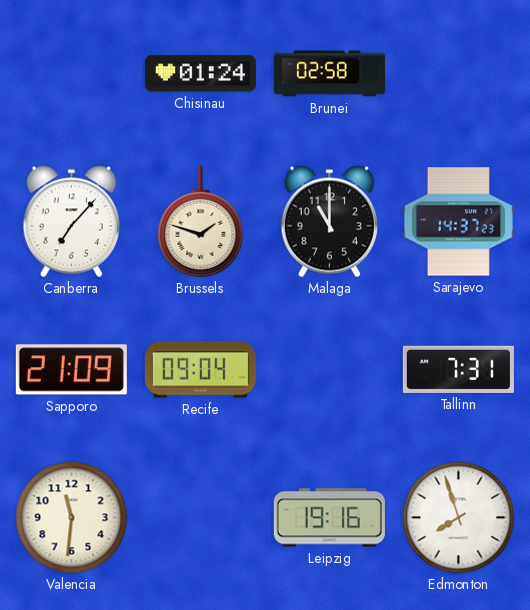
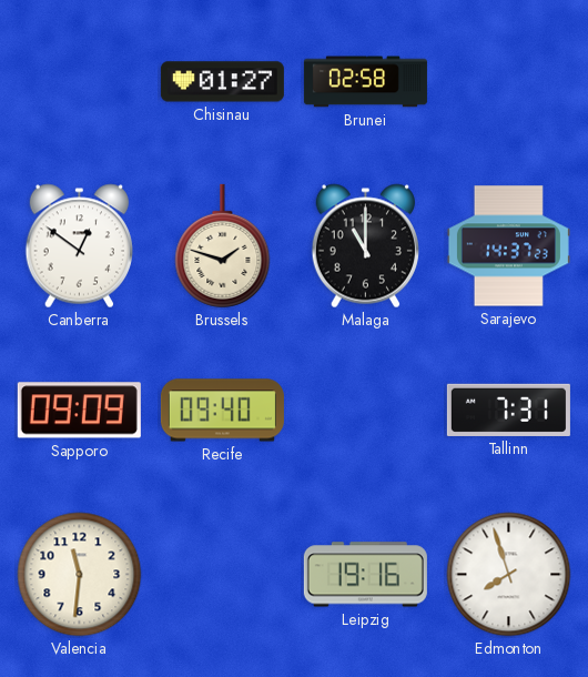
Chisinau: 01:24 -> 01:27 (222, 82)
Canberra: 7:07 -> 12:51 (79, 246)
Sapporo: 21:09 -> 09:09 (79, 411)
Recife: 09:04 -> 09:40 (222, 411)
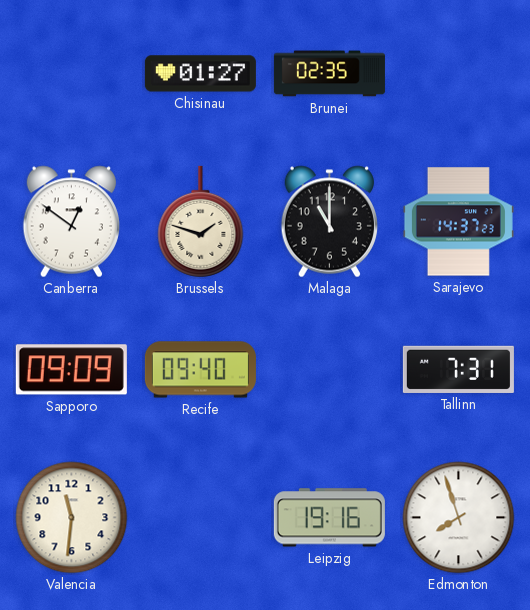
Brunei: 02:58 -> 02:35 (329, 74)
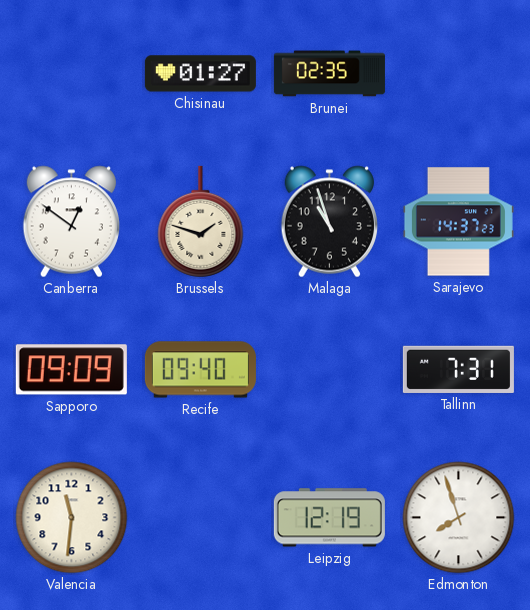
Malaga: 11:00 -> 10:57 (329, 222)
Leipzig: 19:16 -> 12:19 (329, 518)
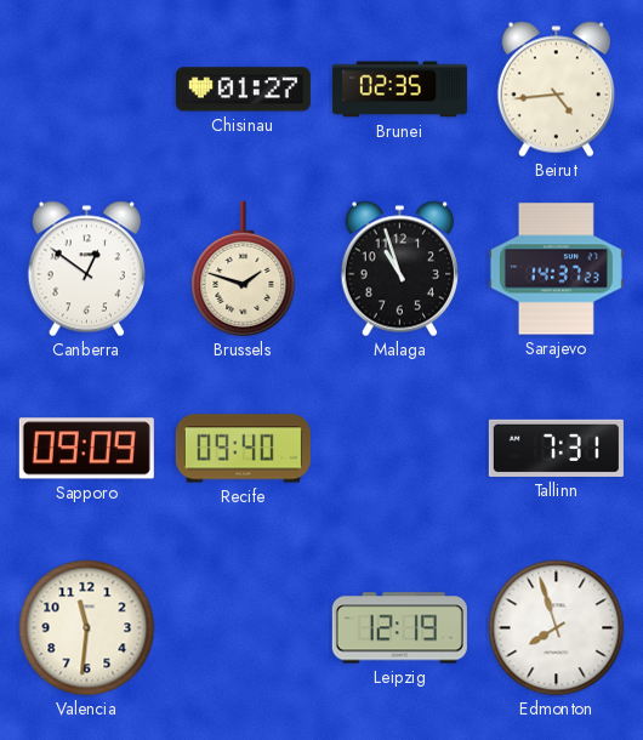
Beirut: none -> 4:44 (556, 90)
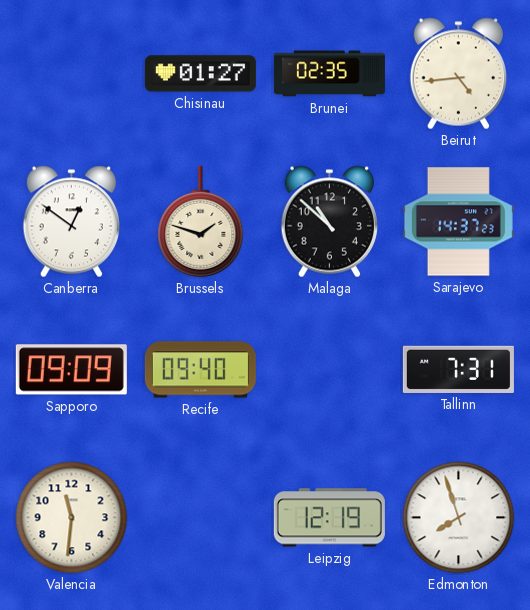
Malaga: 10:57 -> 10:52 (329, 222)
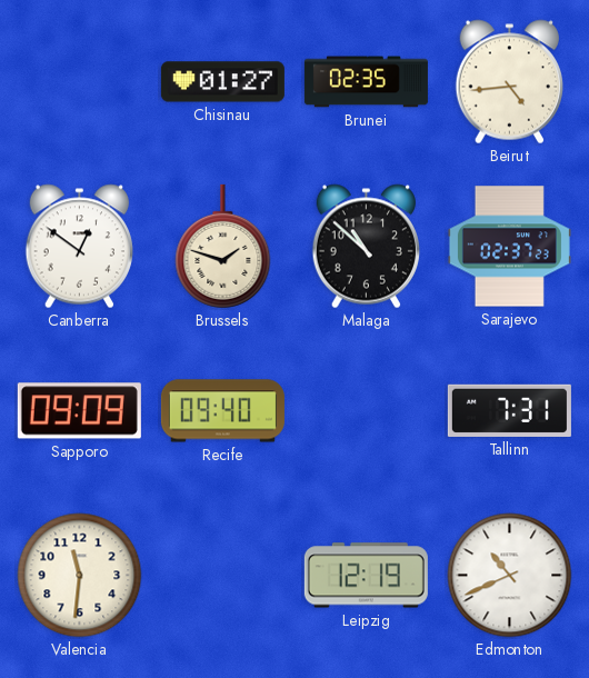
Sarajevo: 14:37 -> 02:37 (509, 247)
Edmonton: 7:57 -> 10:41 (510, 576)
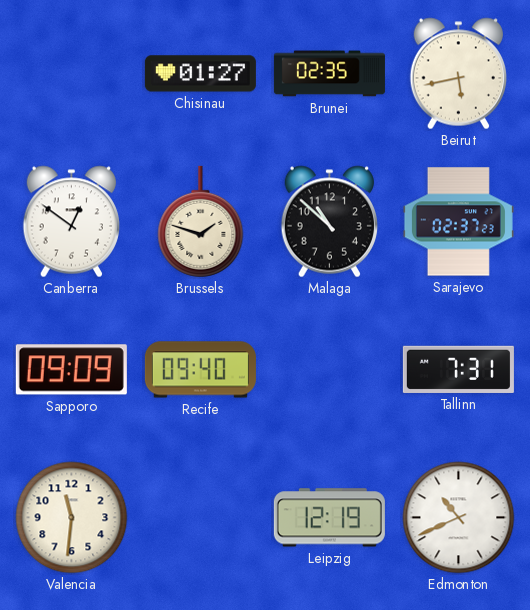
Beirut: 4:44 -> 5:43 (458, 74)
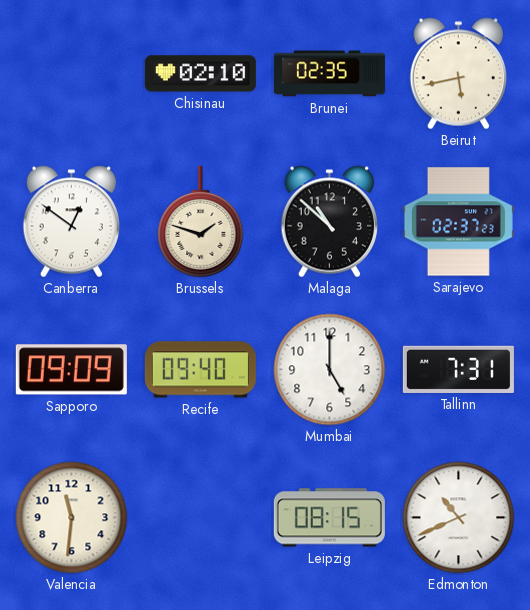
Chisinau: 01:27 -> 02:10 (200, 74)
Mumbai: none -> 5:00 (330, 370)
Leipzig: 12:19 -> 08:15 (329, 518)
